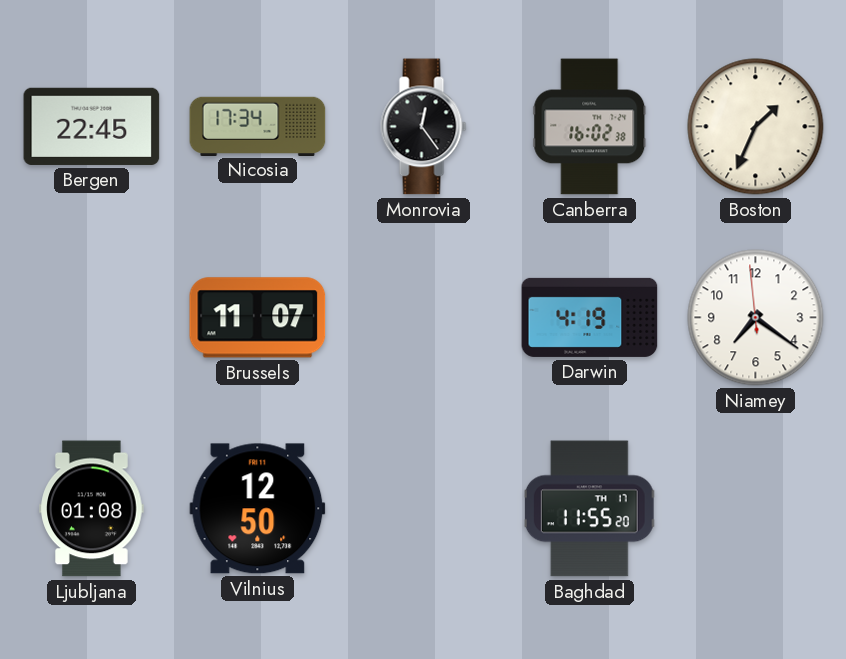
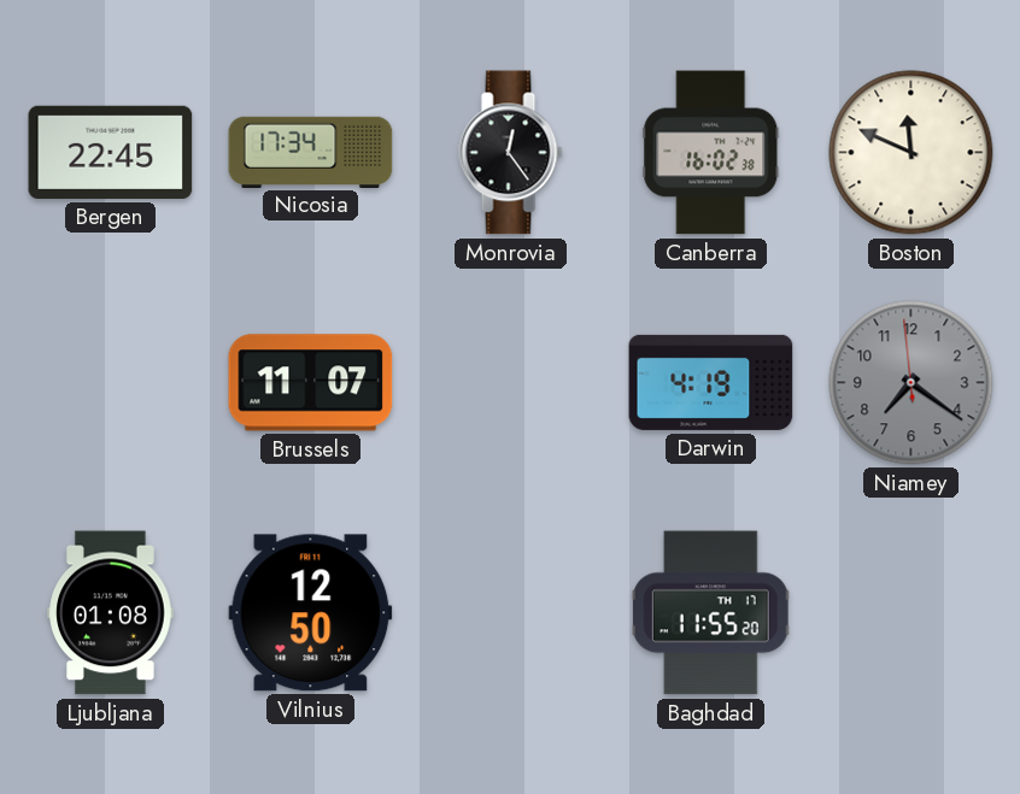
Boston: 1:34 -> 11:49 (911, 153)
Niamey dial: white -> grey (911, 383)
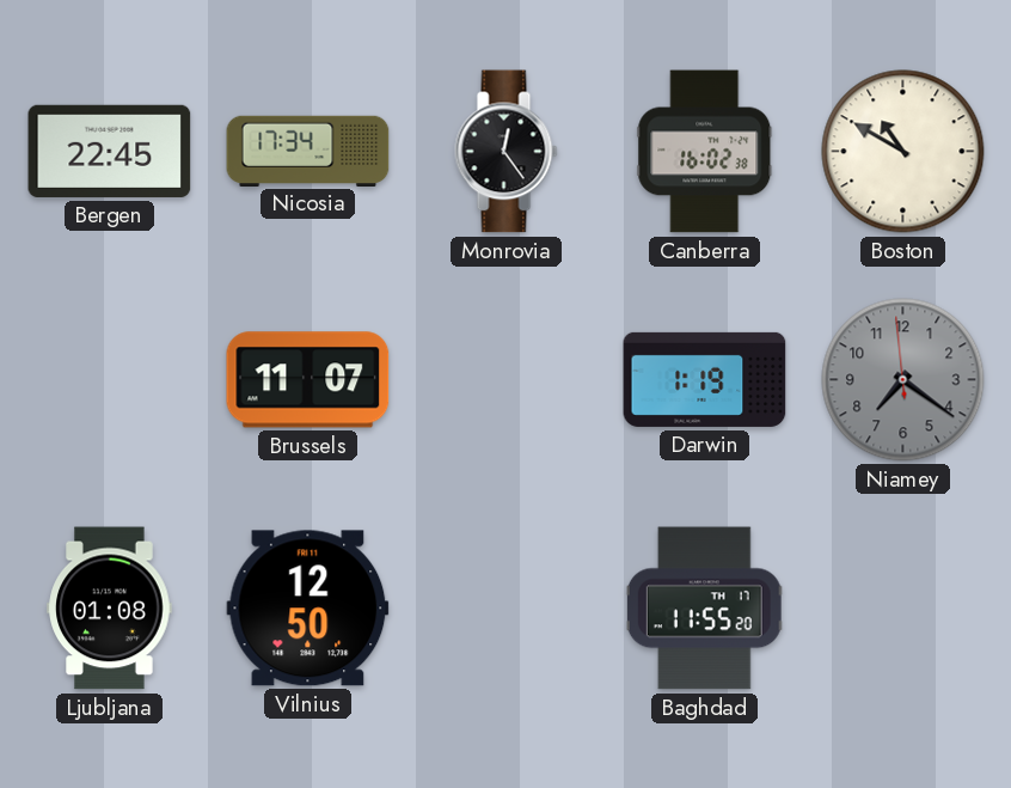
Boston: 11:49 -> 10:50 (903, 152)
Darwin: 4:19 -> 1:19 (705, 379)
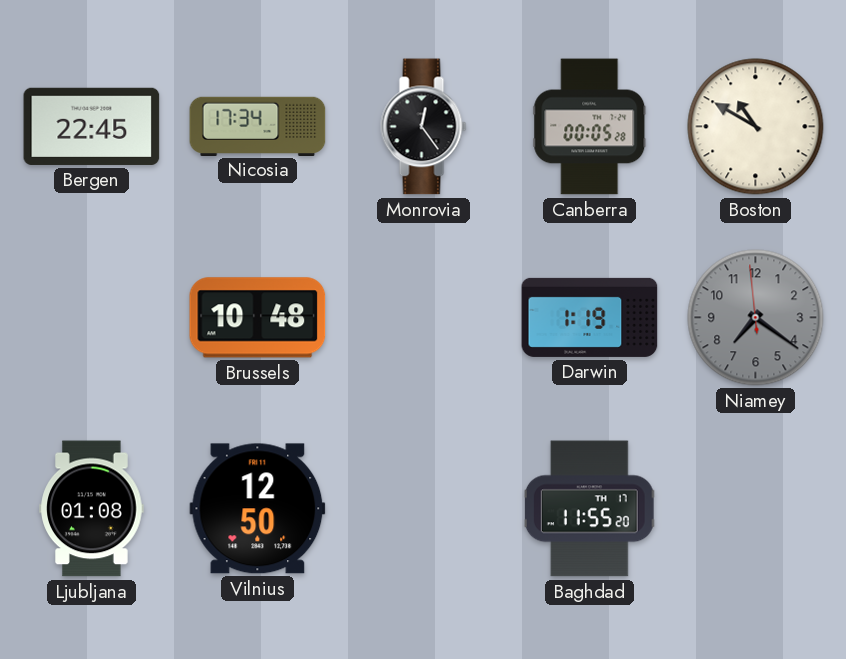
Canberra: 16:02 -> 00:05 (590, 127)
Brussels: 11:07 -> 10:48 (258, 318)
